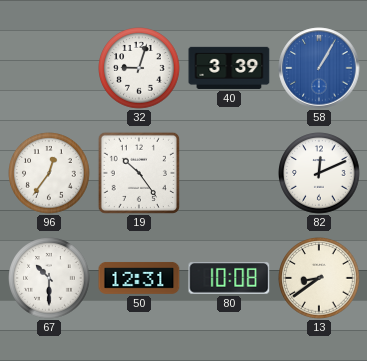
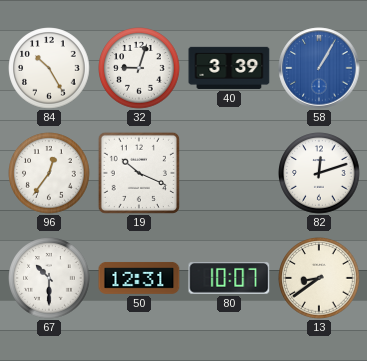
84: none -> 10:25 (49, 68)
19: 10:24 -> 10:19 (139, 173)
82: 12:11 -> 12:12 (319, 173)
80: 10:08 -> 10:07 (229, 278)
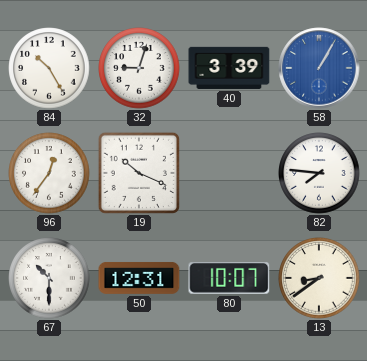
82: 12:12 -> 7:46 (319, 173)
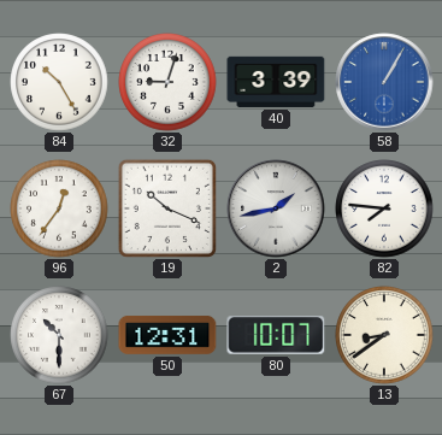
2: none -> 1:43 (276, 208)
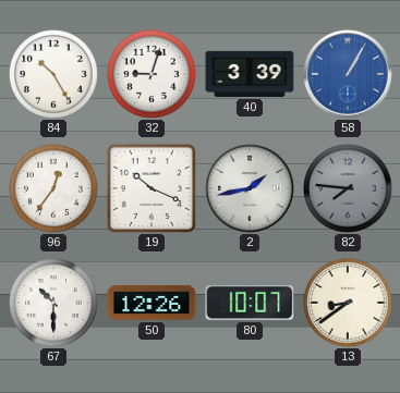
82 dial: white -> grey (348, 188)
50: 12:31 -> 12:26 (151, 303)
